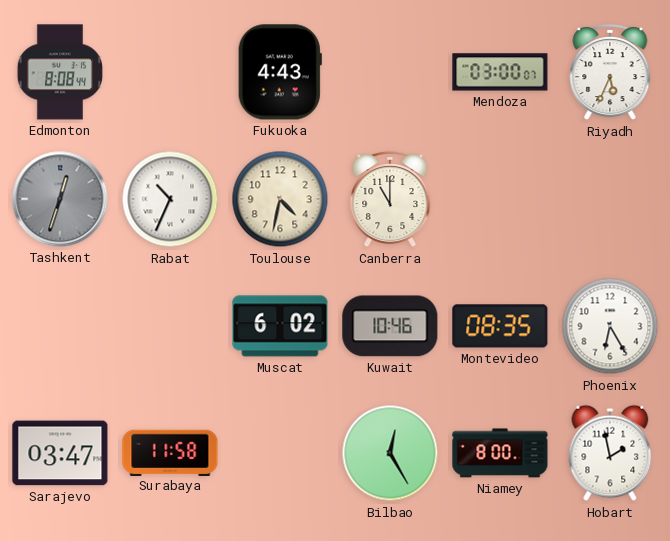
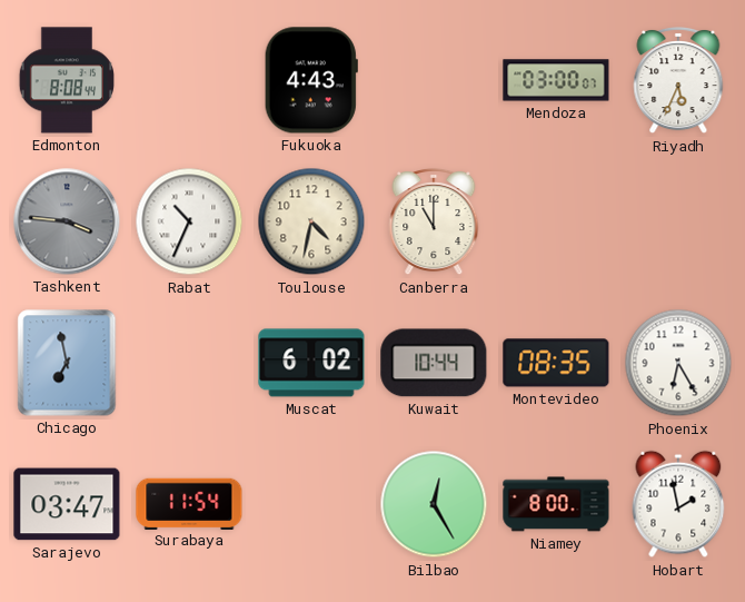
Tashkent: 12:33 -> 3:46 (67, 221)
Chicago: none -> 6:58 (67, 363)
Kuwait: 10:46 -> 10:44 (434, 363)
Surabaya: 11:58 -> 11:54 (189, 503)
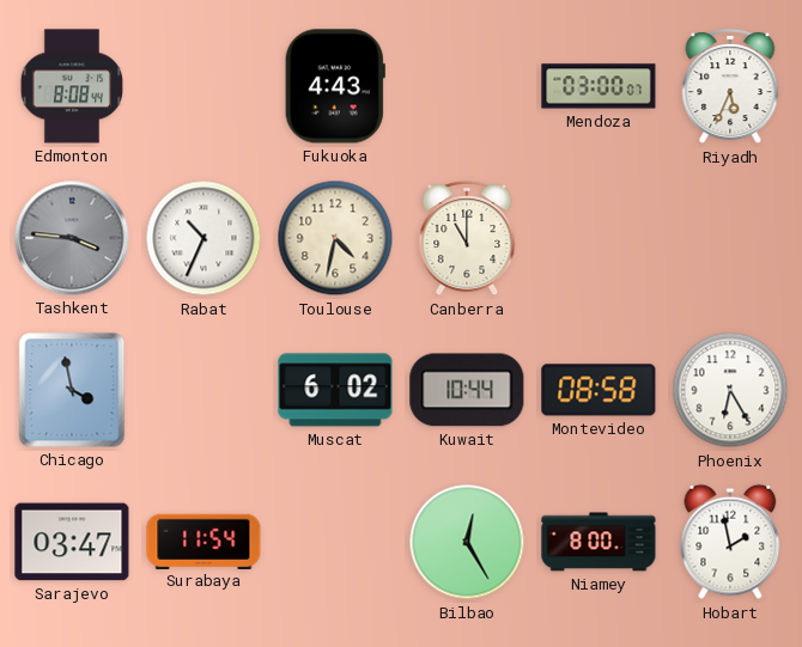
Chicago: 6:58 -> 3:58 (72, 390)
Montevideo: 08:35 -> 08:58 (599, 390)
